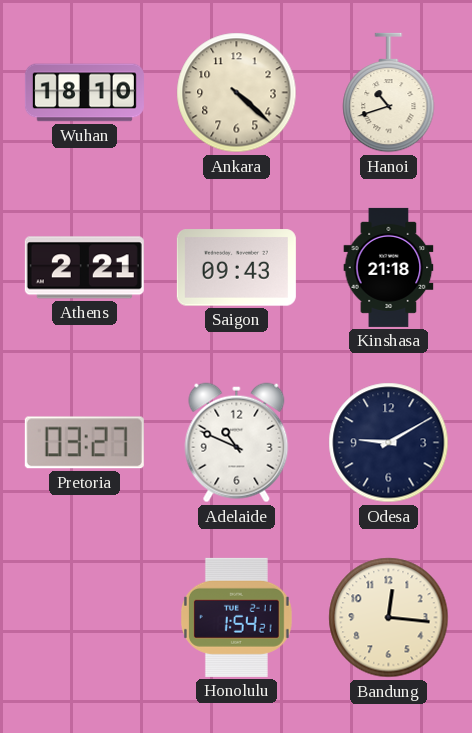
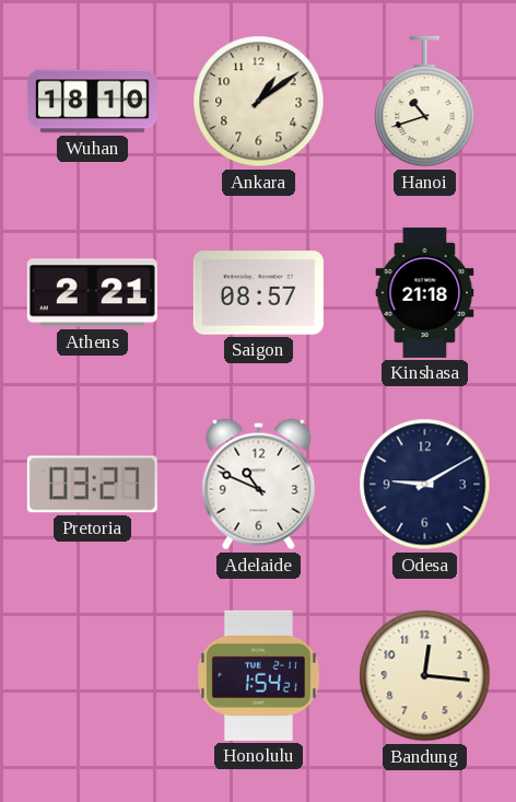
Ankara: 4:22 -> 1:09 (259, 102)
Saigon: 09:43 -> 08:57 (258, 293)
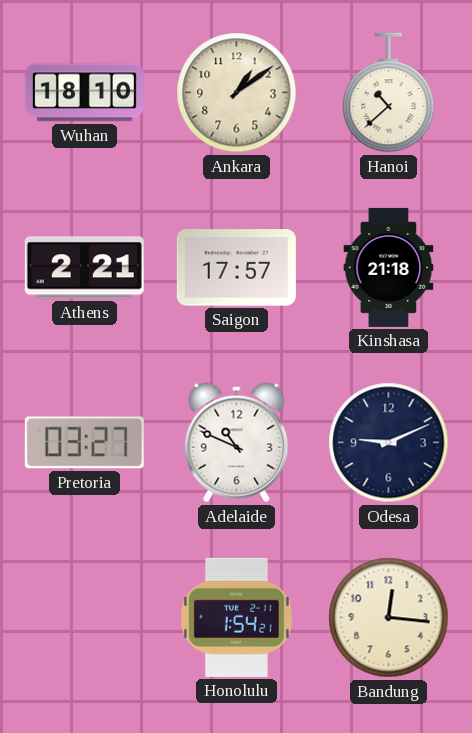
Hanoi: 10:42 -> 10:38 (389, 93)
Saigon: 08:57 -> 17:57 (236, 268)
Odesa: 9:10 -> 9:11 (389, 443)
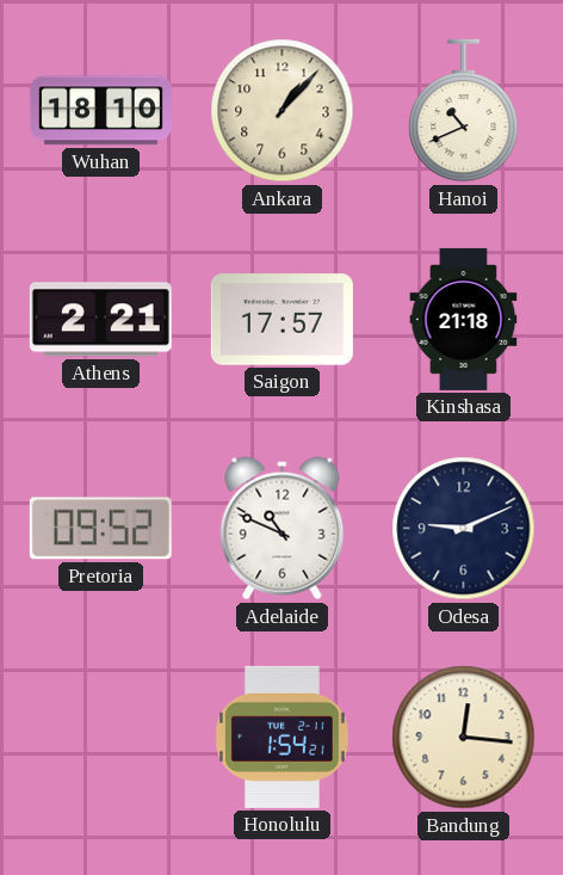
Ankara: 1:09 -> 1:07 (283, 111)
Hanoi: 10:38 -> 10:41 (464, 111)
Pretoria: 03:27 -> 09:52 (100, 529)
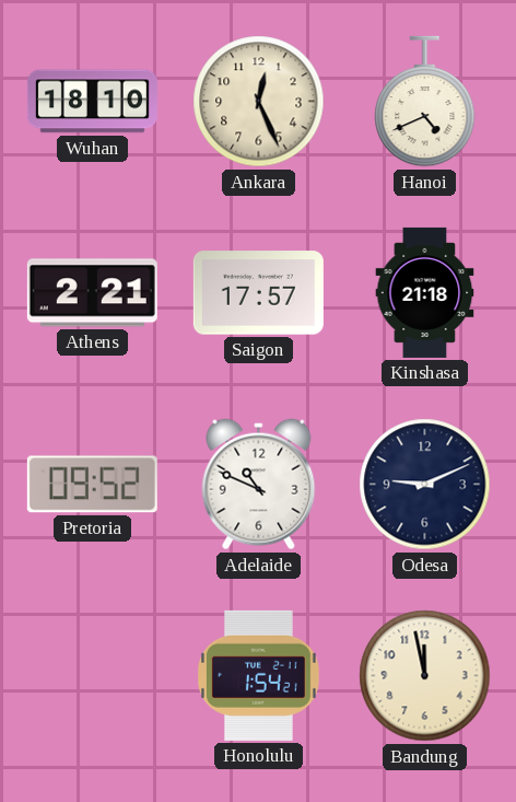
Ankara: 1:07 -> 12:26 (259, 102)
Hanoi: 10:41 -> 4:41 (425, 102)
Bandung: 12:16 -> 11:58 (425, 676)
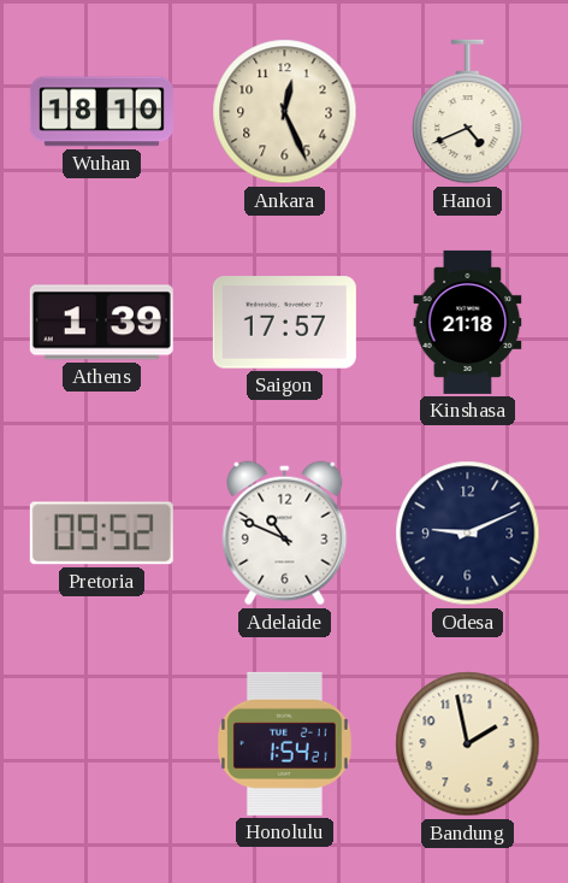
Athens: 2:21 -> 1:39 (101, 323)
Bandung: 11:58 -> 1:58 (468, 744)
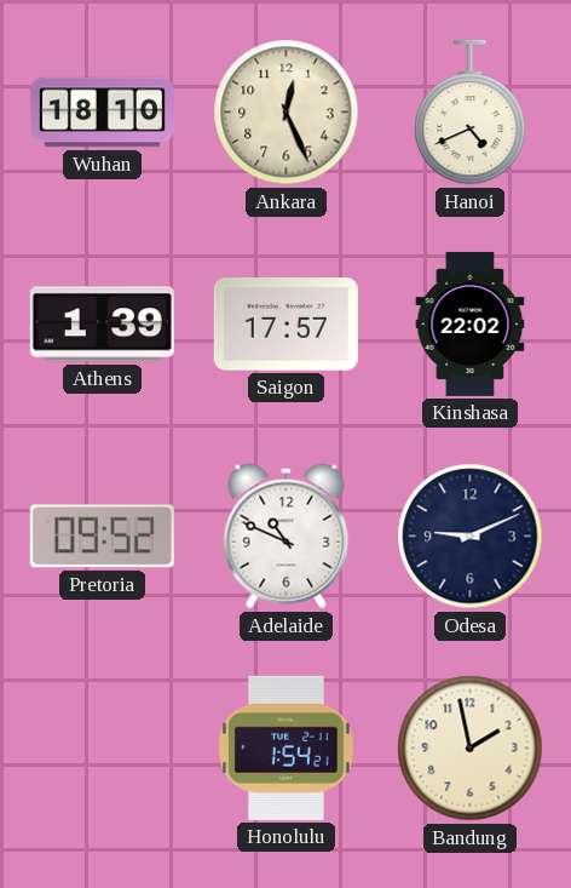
Kinshasa: 21:18 -> 22:02 (471, 323)
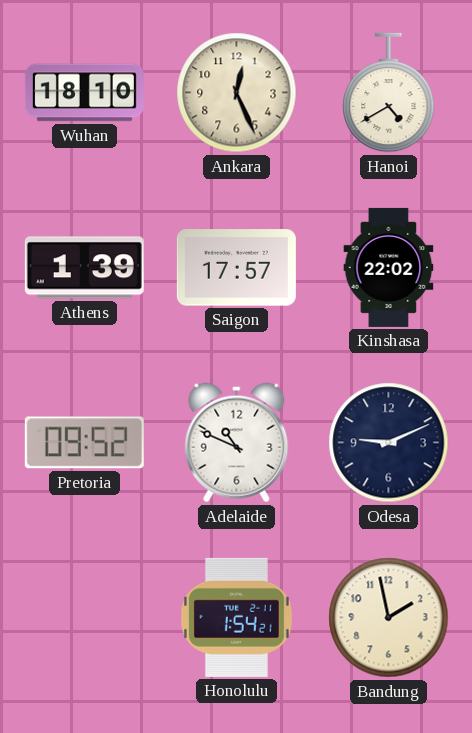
Hanoi: 4:41 -> 4:40 (389, 93)
